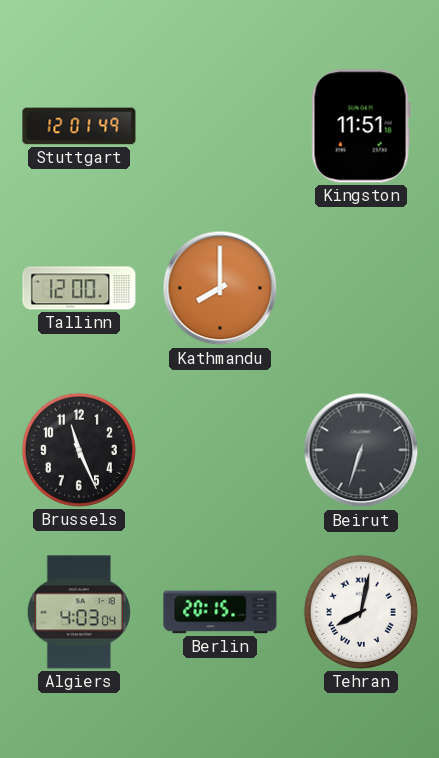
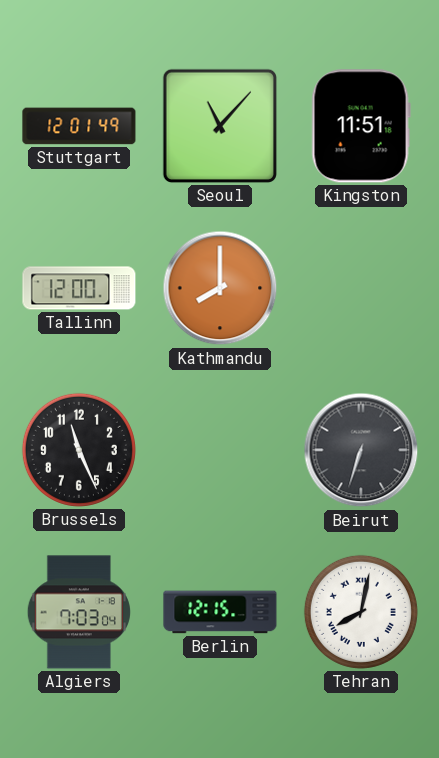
Seoul: none -> 11:07 (220, 126)
Algiers: 4:03 -> 7:03 (79, 612)
Berlin: 20:15 -> 12:15 (220, 612)
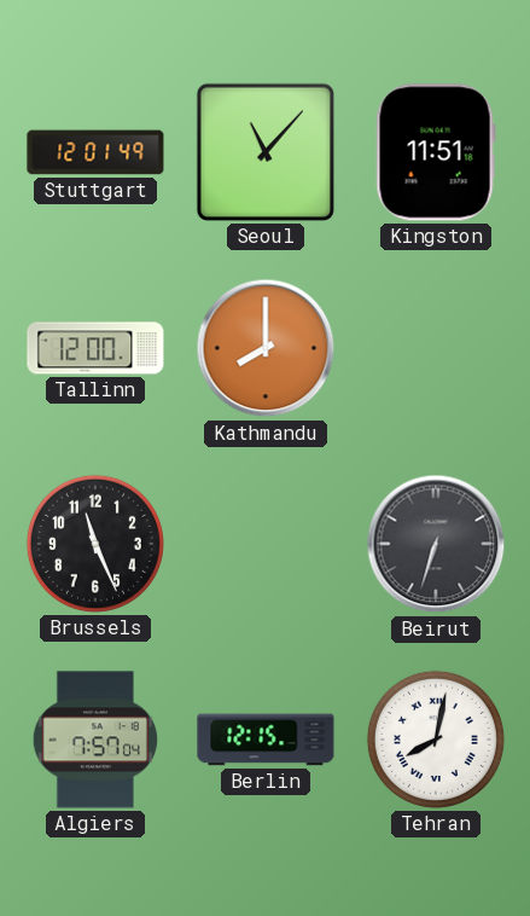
Algiers: 7:03 -> 7:57 (95, 740)
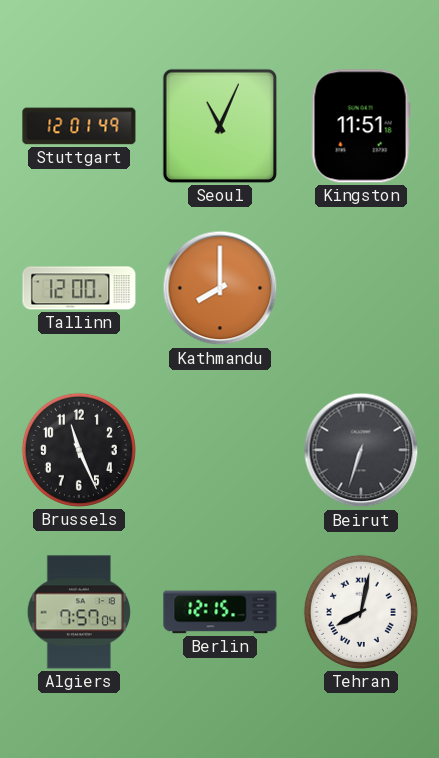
Seoul: 11:07 -> 11:04 (220, 126)
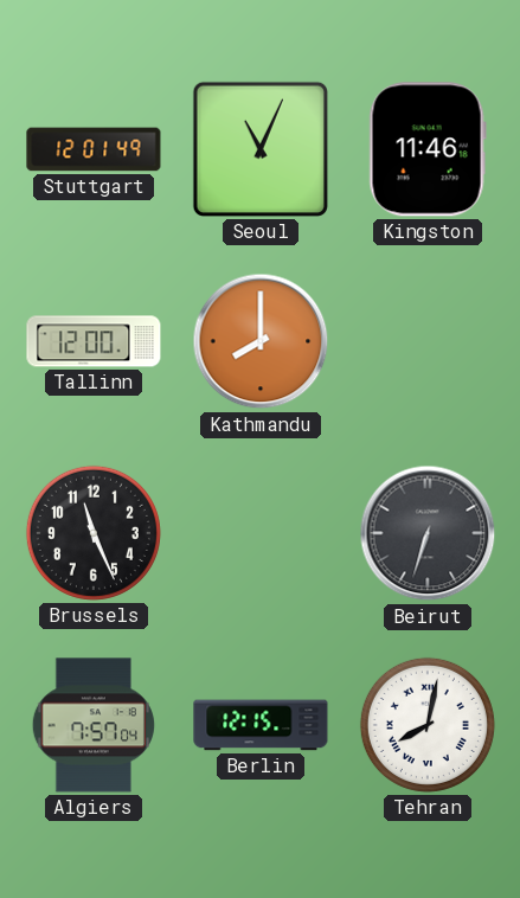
Kingston: 11:51 -> 11:46 (428, 149)
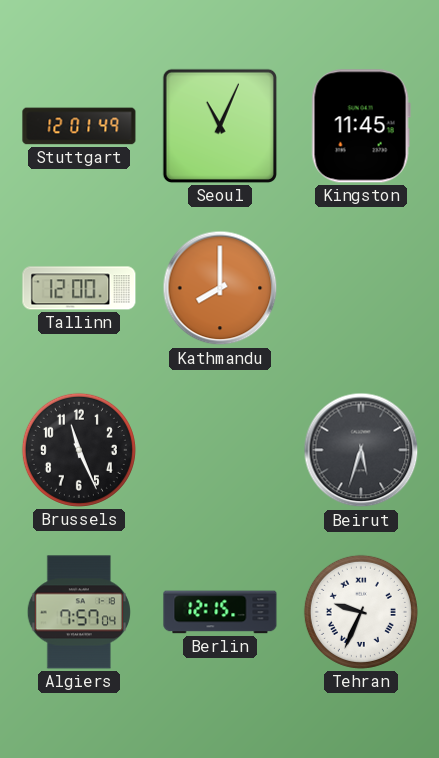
Kingston: 11:46 -> 11:45 (361, 126)
Beirut: 6:33 -> 5:33 (361, 450)
Tehran: 8:02 -> 9:34 (361, 612)
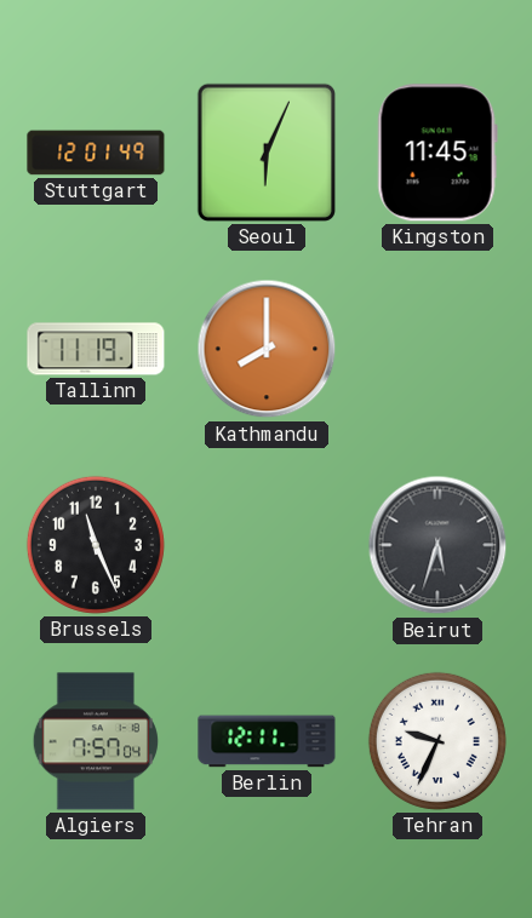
Seoul: 11:04 -> 6:04 (267, 153)
Tallinn: 12:00 -> 11:19 (96, 349)
Berlin: 12:15 -> 12:11 (267, 741)
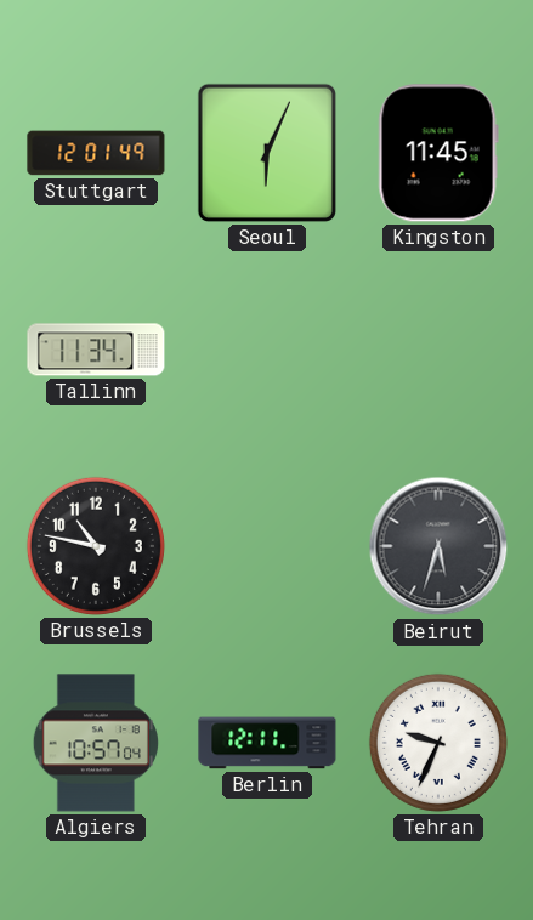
Tallinn: 11:19 -> 11:34 (96, 350)
Kathmandu: 8:00 -> none (267, 349)
Brussels: 11:26 -> 10:47 (96, 546)
Algiers: 7:57 -> 10:57 (96, 743)
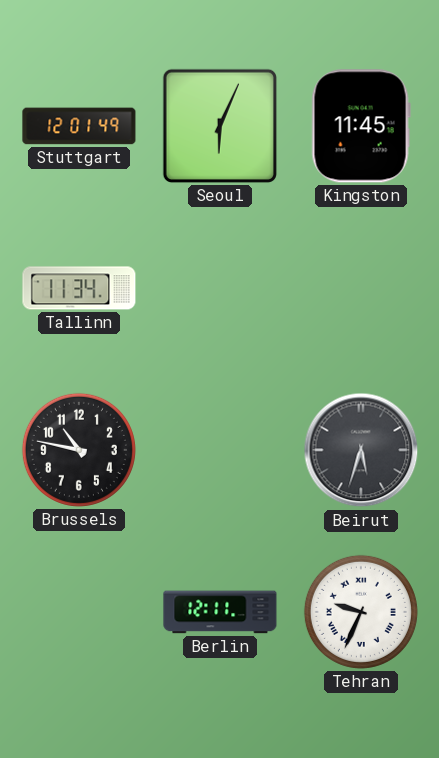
Algiers: 10:57 -> none (96, 743)
